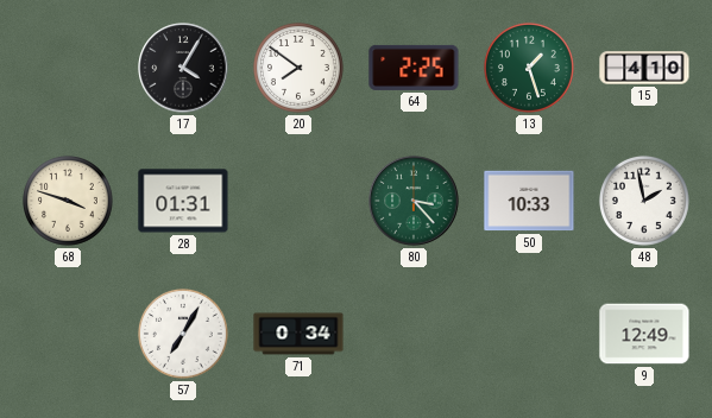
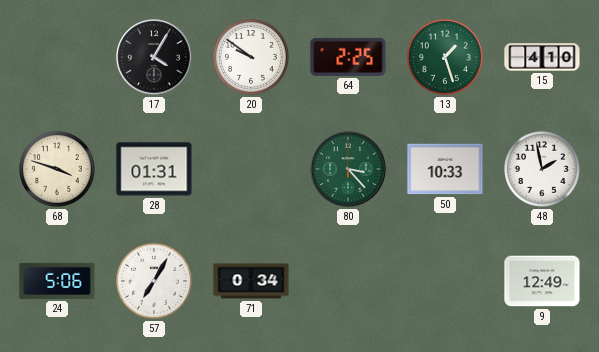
20: 7:51 -> 9:51 (251, 57)
24: none -> 5:06 (57, 281)
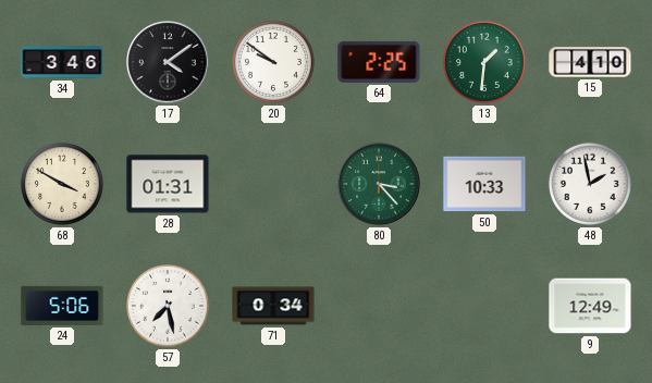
34: none -> 3:46 (62, 62)
17: 4:05 -> 4:09 (168, 62)
13: 1:27 -> 1:31 (484, 62)
68: 3:48 -> 3:50 (62, 184)
57: 7:05 -> 7:28 (168, 306)
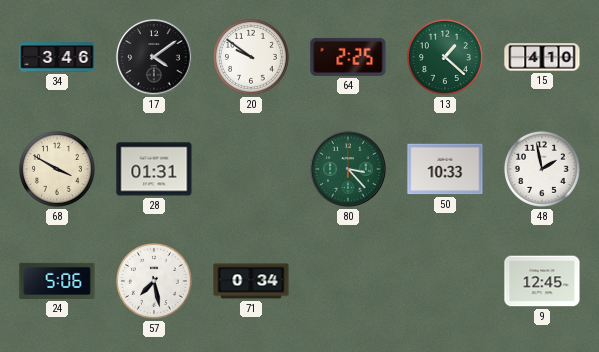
13: 1:31 -> 1:22 (445, 57)
9: 12:49 -> 12:45 (542, 281)
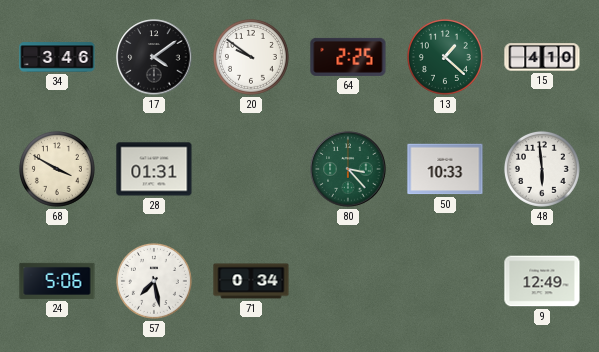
48: 1:58 -> 5:59 (542, 169)
9: 12:45 -> 12:49 (542, 281)
